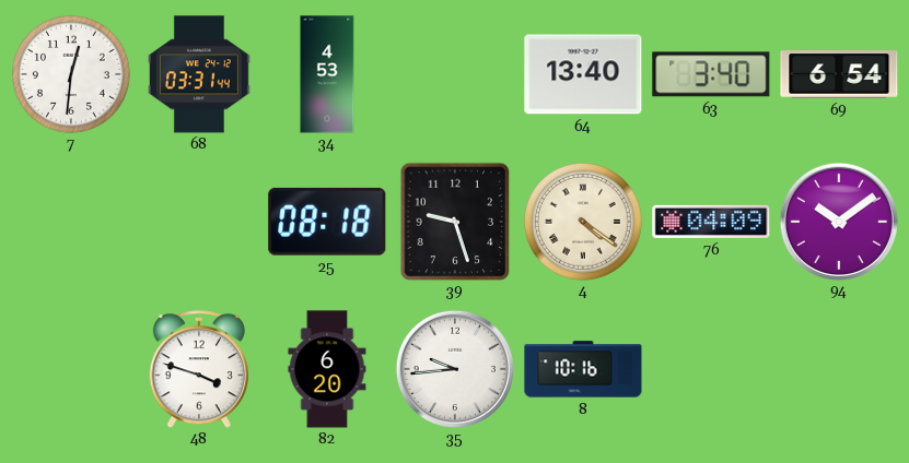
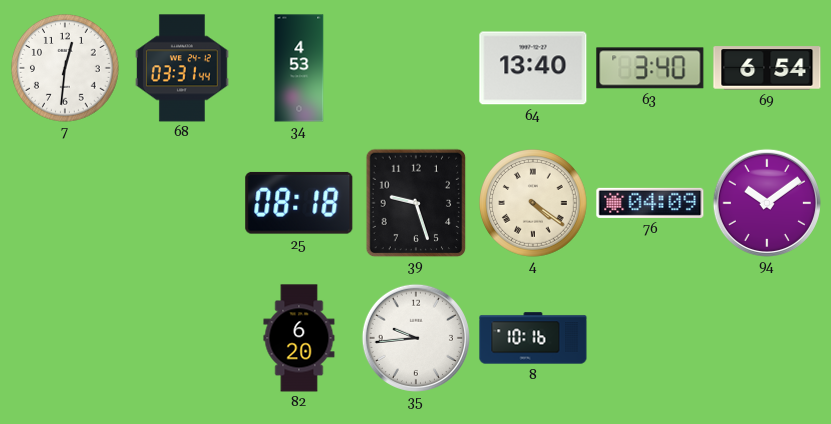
48: 3:48 -> none (198, 369)
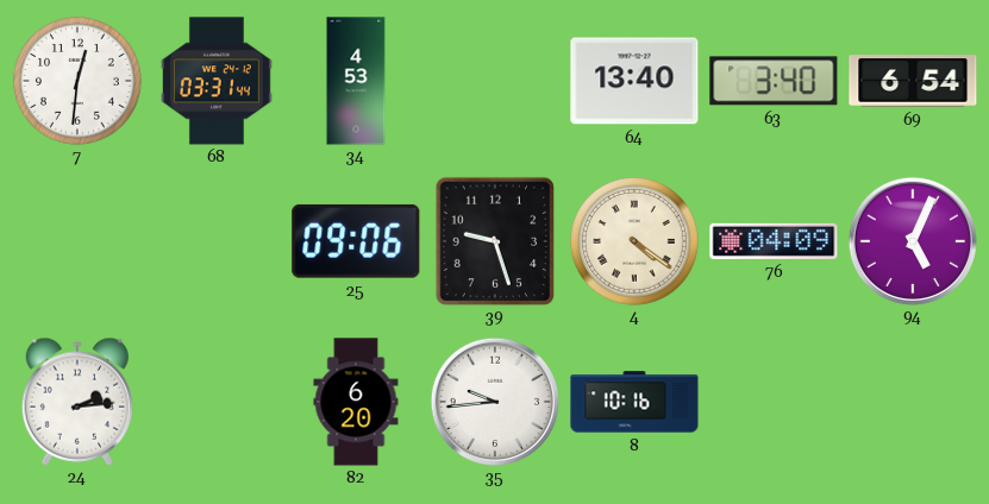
25: 08:18 -> 09:06 (356, 241)
94: 10:09 -> 5:04 (913, 241)
24: none -> 2:14 (77, 402)
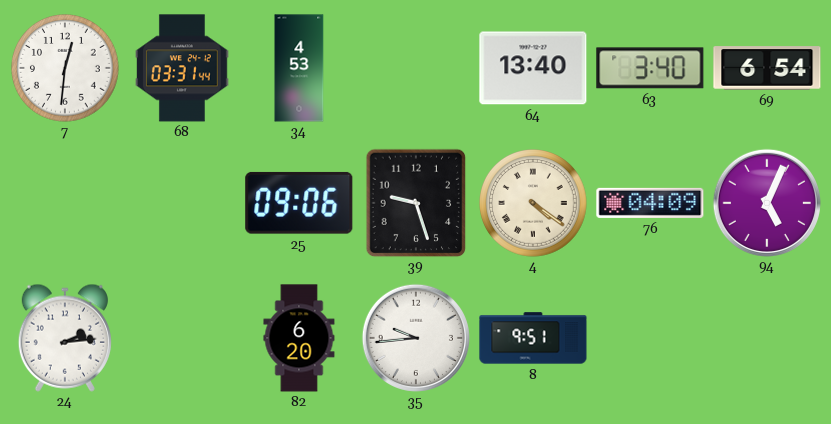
8: 10:16 -> 9:51 (533, 338)
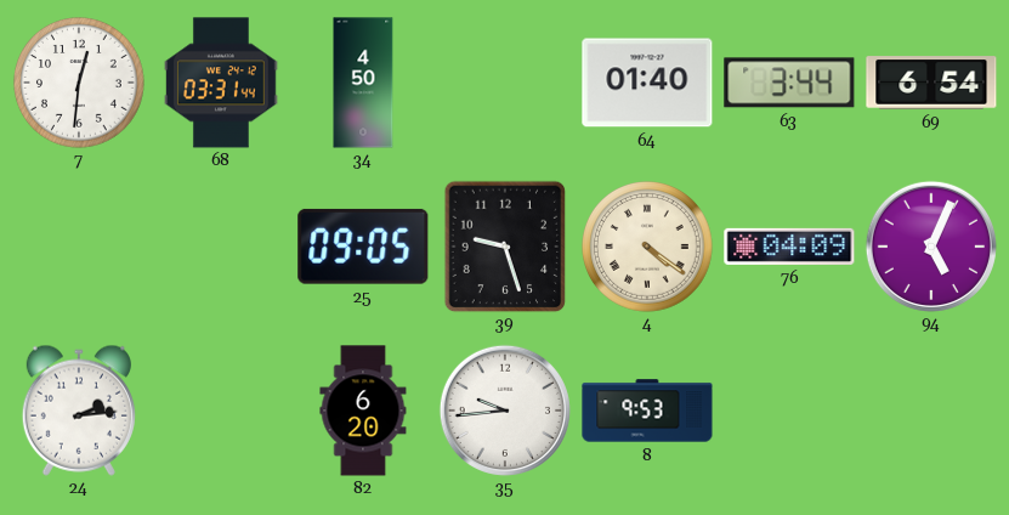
34: 4:53 -> 4:50 (363, 83)
64: 13:40 -> 01:40 (647, 83)
63: 3:40 -> 3:44 (789, 83)
25: 09:06 -> 09:05 (363, 247)
8: 9:51 -> 9:53 (647, 411)
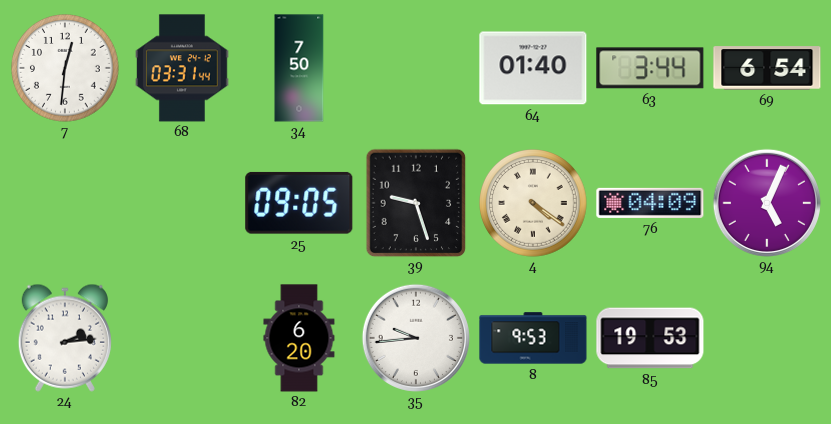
34: 4:50 -> 7:50 (299, 68)
85: none -> 19:53 (650, 338)
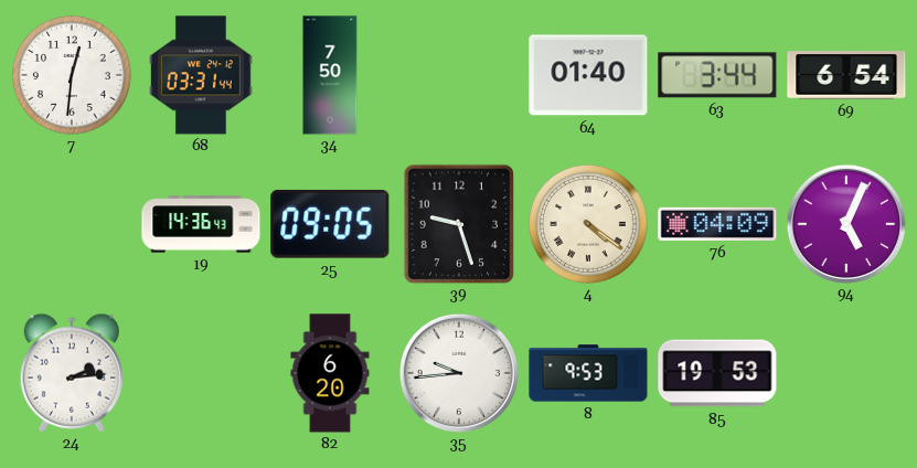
19: none -> 14:36 (201, 224)
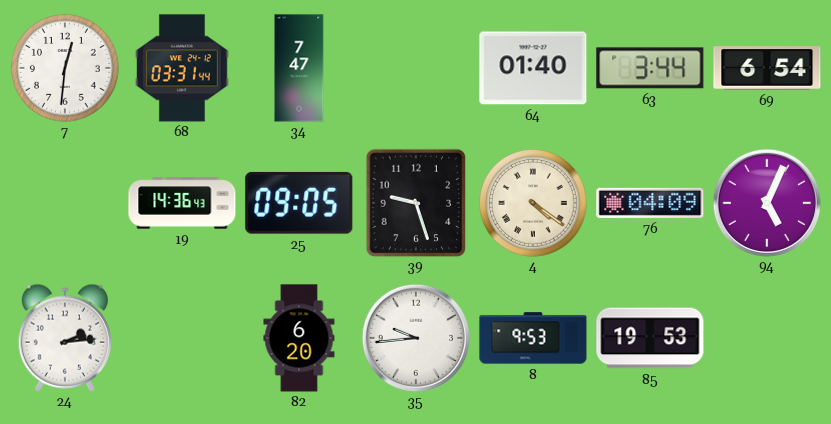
34: 7:50 -> 7:47 (299, 68)
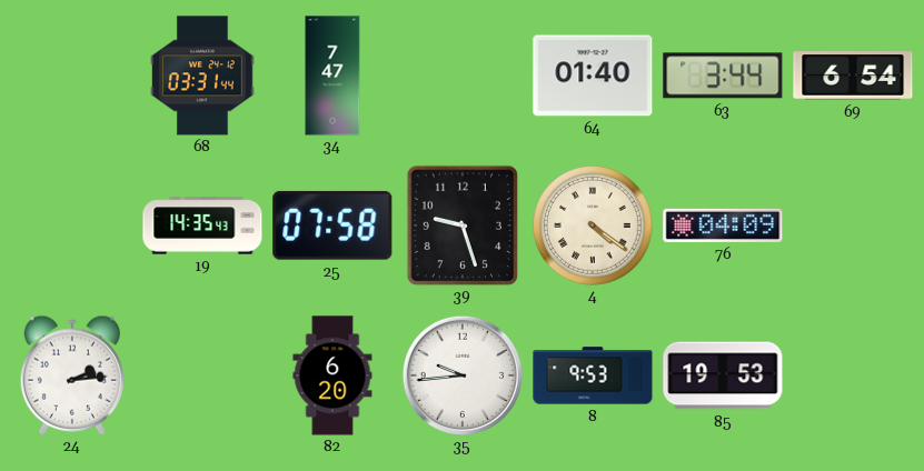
7: 12:31 -> none (66, 69)
19: 14:36 -> 14:35 (202, 226)
25: 09:05 -> 07:58 (332, 226)
94: 5:04 -> none (767, 203)
